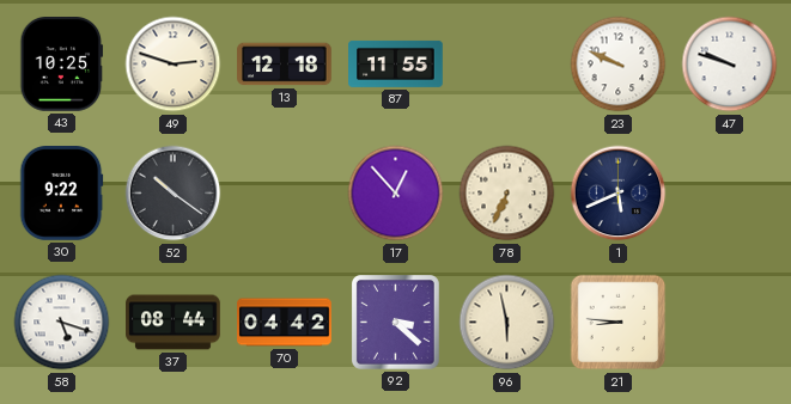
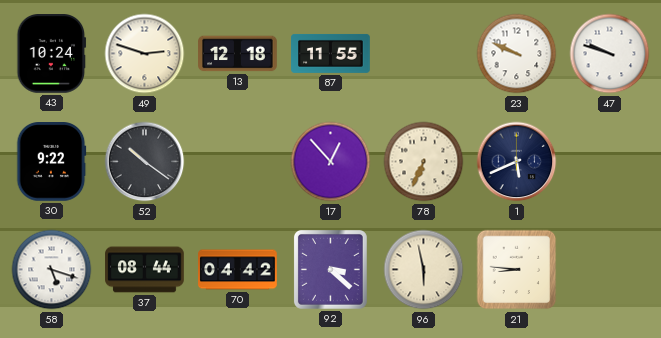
43: 10:25 -> 10:24 (52, 54)
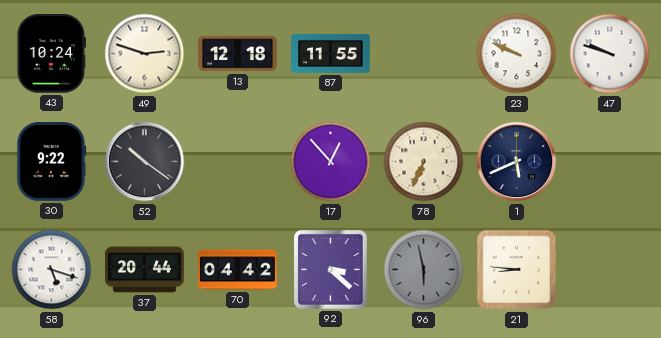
37: 08:44 -> 20:44 (145, 270)
96 dial: cream -> grey (424, 270)
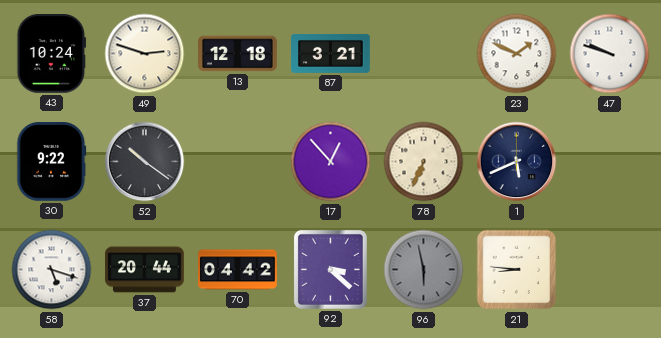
87: 11:55 -> 3:21 (331, 53)
23: 9:49 -> 1:49 (517, 54)
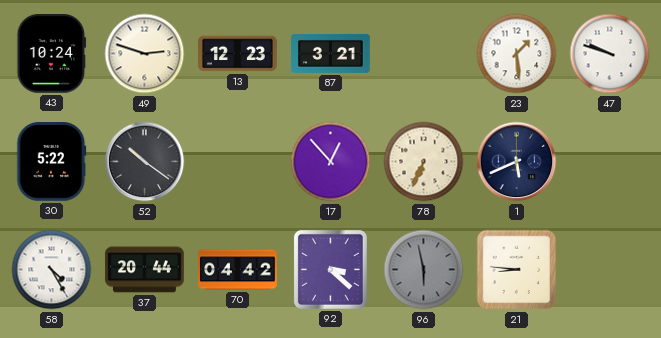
13: 12:18 -> 12:23 (238, 54)
23: 1:49 -> 1:29 (517, 54)
30: 9:22 -> 5:22 (52, 162)
58: 5:18 -> 4:25 (52, 270)
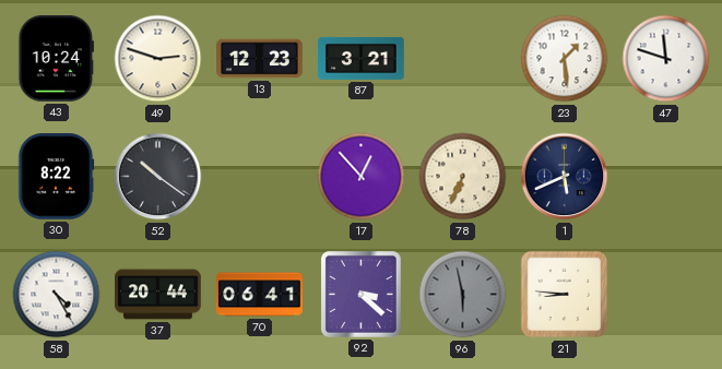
47: 9:48 -> 11:48 (666, 59)
30: 5:22 -> 8:22 (57, 177)
70: 04:42 -> 06:41 (260, 295)
